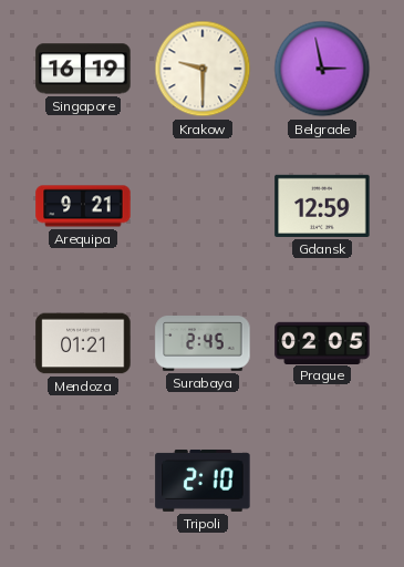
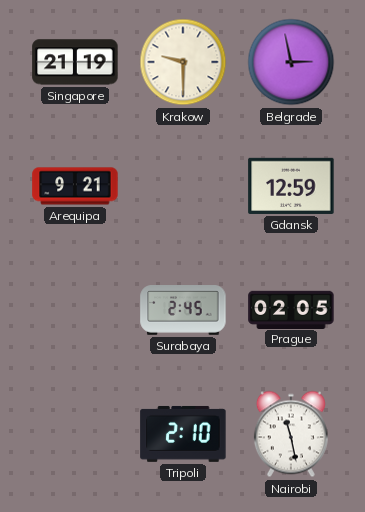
Singapore: 16:19 -> 21:19 (75, 62)
Mendoza: 01:21 -> none (83, 343)
Nairobi: none -> 11:28 (291, 434)
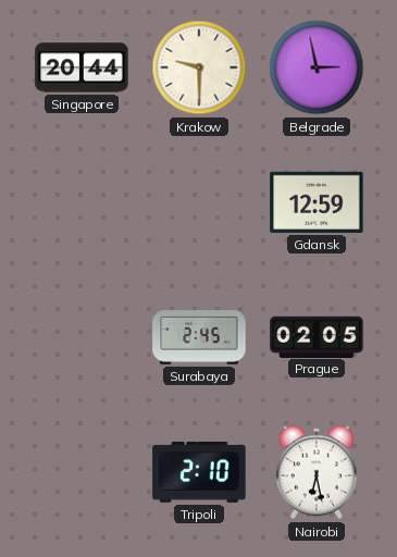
Singapore: 21:19 -> 20:44 (82, 67)
Arequipa: 9:21 -> none (75, 186)
Nairobi: 11:28 -> 6:28 (317, 472)
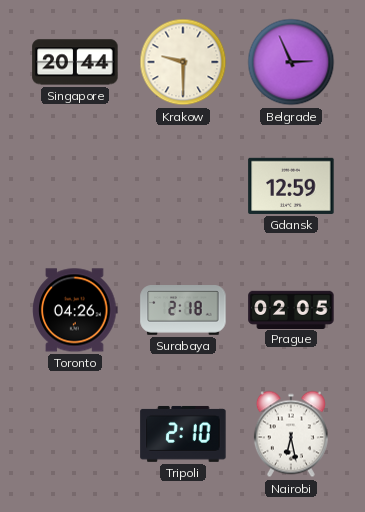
Belgrade: 2:58 -> 2:56 (291, 62)
Toronto: none -> 04:26 (75, 310)
Surabaya: 2:45 -> 2:18 (183, 311)
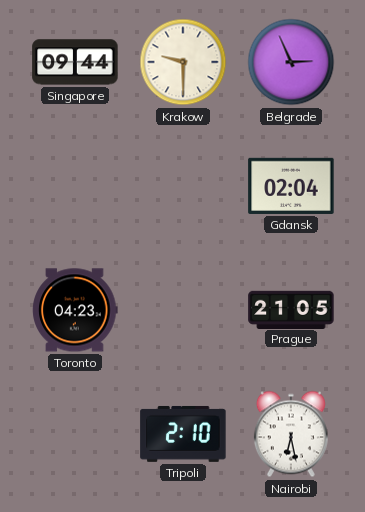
Singapore: 20:44 -> 09:44 (75, 62)
Gdansk: 12:59 -> 02:04 (291, 186)
Toronto: 04:26 -> 04:23 (75, 310)
Surabaya: 2:18 -> none (183, 311)
Prague: 02:05 -> 21:05 (291, 309)
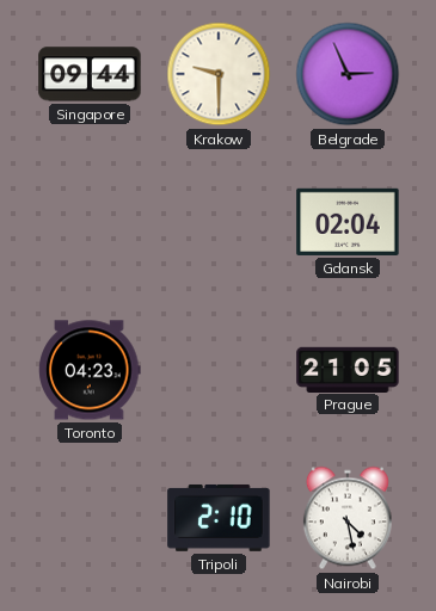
Nairobi: 6:28 -> 4:28 (348, 518)
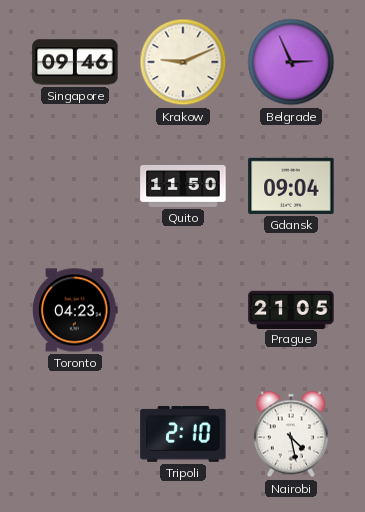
Singapore: 09:44 -> 09:46 (75, 62)
Krakow: 9:30 -> 9:11 (183, 62)
Quito: none -> 11:50 (183, 186)
Gdansk: 02:04 -> 09:04 (291, 186)
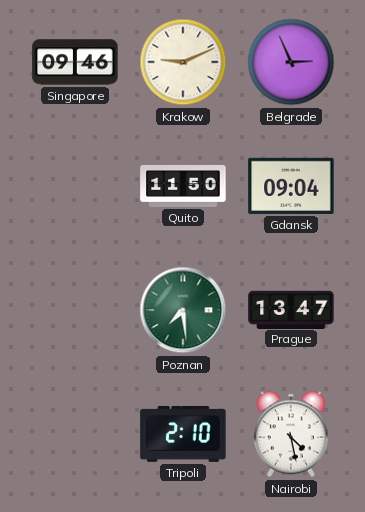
Toronto: 04:23 -> none (75, 310)
Poznan: none -> 7:29 (183, 310)
Prague: 21:05 -> 13:47 (291, 309)
